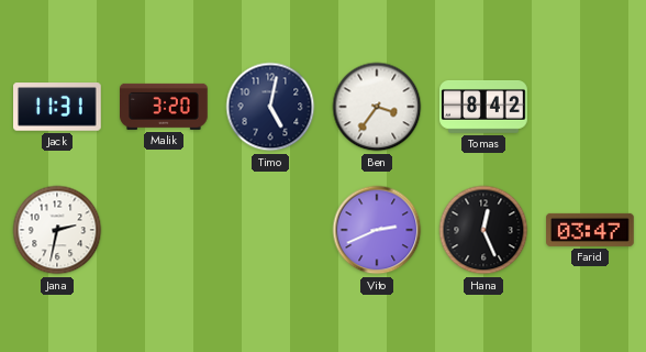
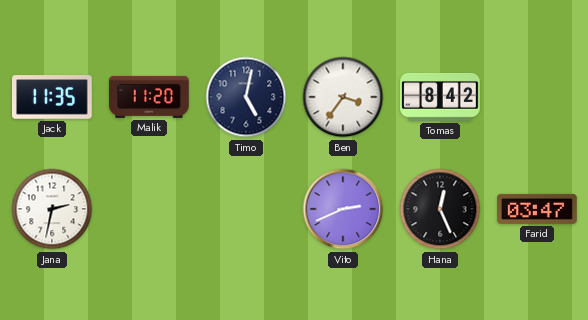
Jack: 11:31 -> 11:35 (53, 97)
Malik: 3:20 -> 11:20 (149, 97)
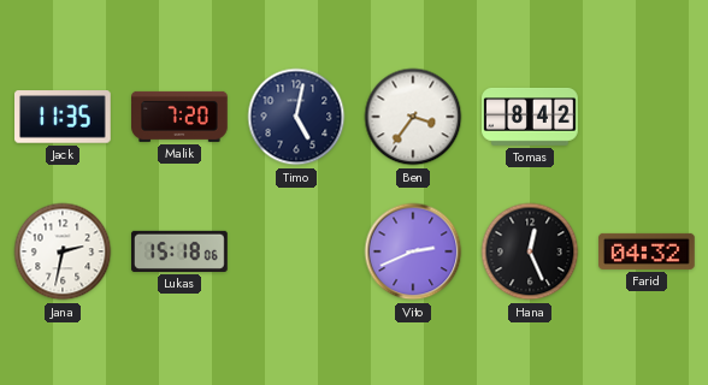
Malik: 11:20 -> 7:20 (179, 117)
Lukas: none -> 15:18 (179, 251)
Farid: 03:47 -> 04:32 (647, 251)
